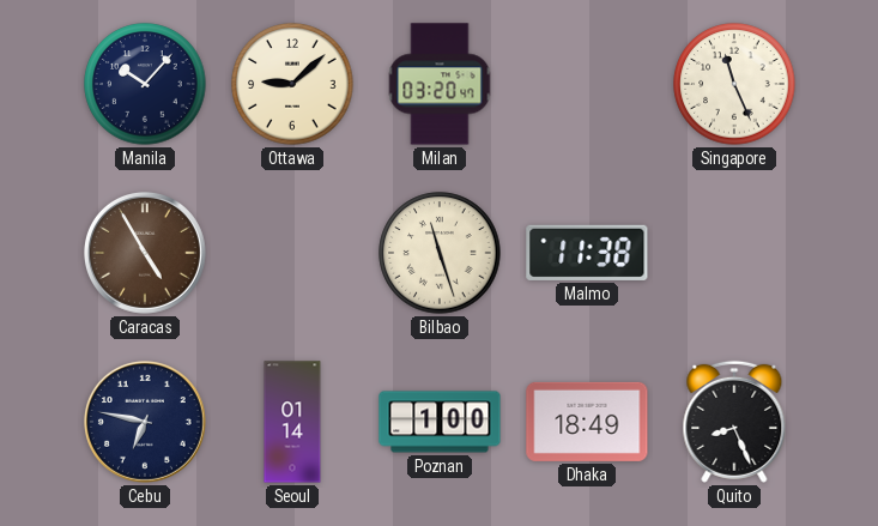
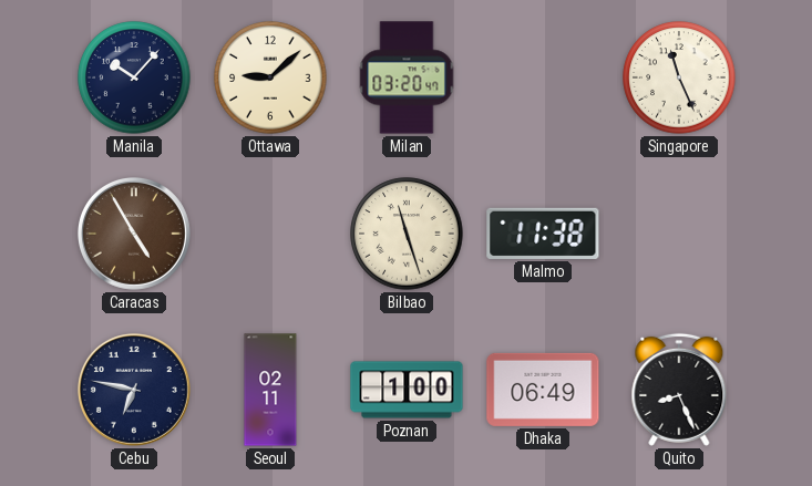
Seoul: 01:14 -> 02:11 (270, 390)
Dhaka: 18:49 -> 06:49 (543, 390)
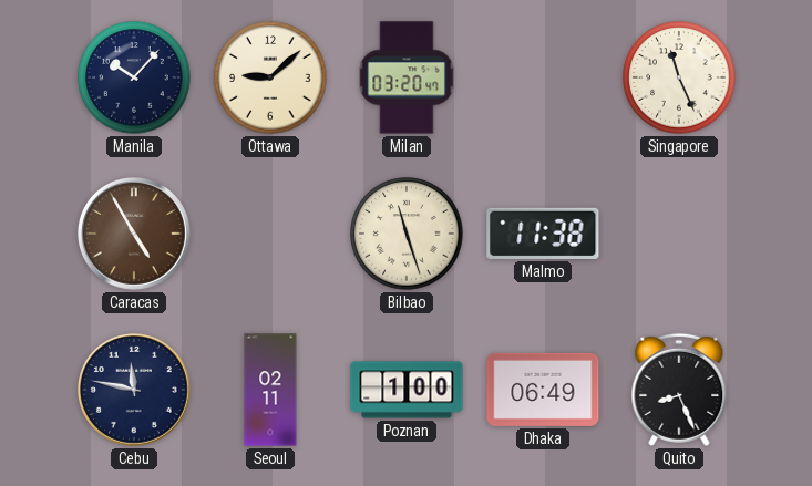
Cebu: 6:47 -> 11:47 (134, 390)
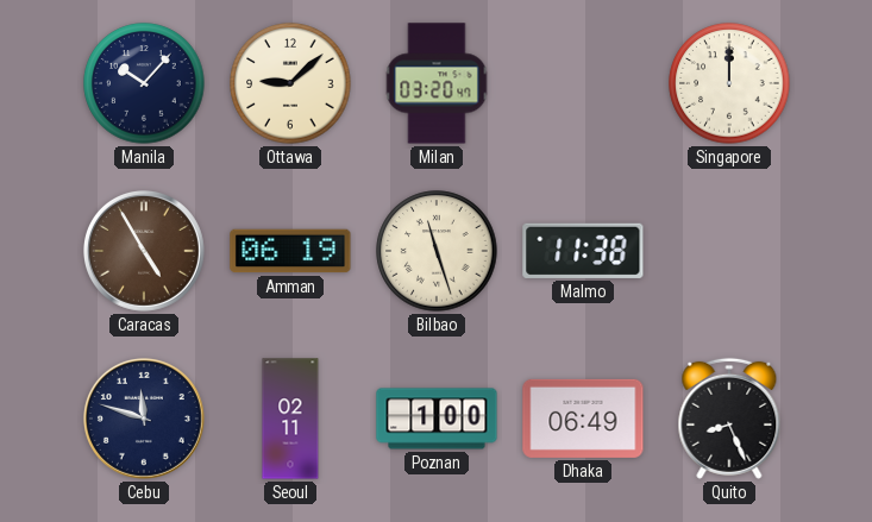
Singapore: 11:26 -> 12:00 (729, 83)
Amman: none -> 06:19 (290, 251)
Cebu: 11:47 -> 11:48 (144, 419)
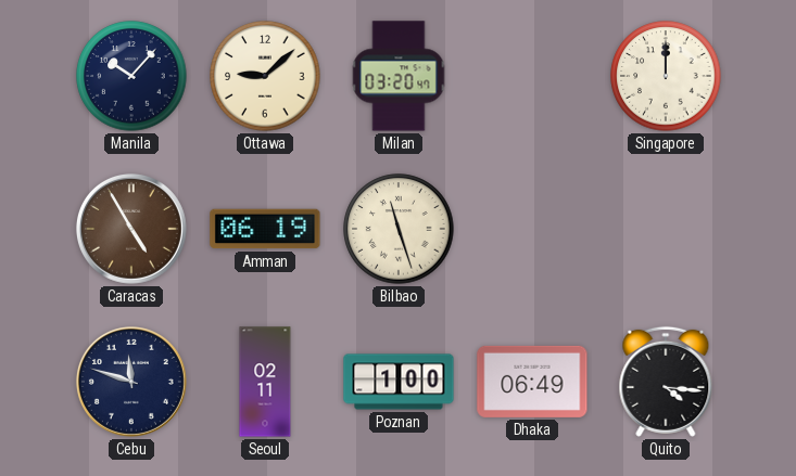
Malmo: 11:38 -> none (583, 251)
Quito: 8:26 -> 4:16 (666, 382)
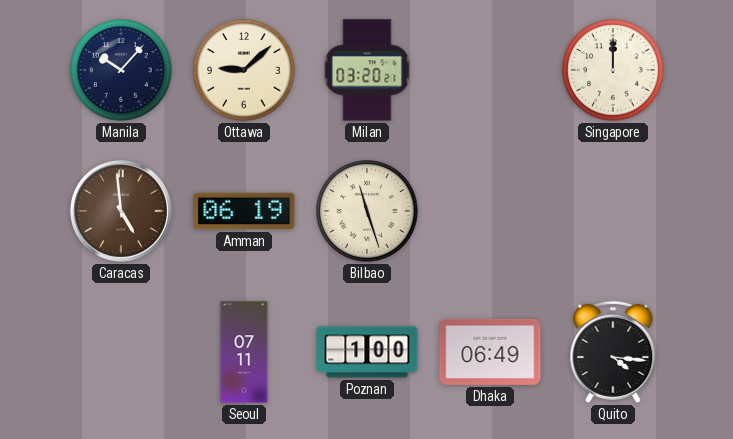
Milan: 03:20:47 -> 03:20:21 (367, 70)
Caracas: 4:55 -> 4:59 (121, 211)
Cebu: 11:48 -> none (131, 382)
Seoul: 02:11 -> 07:11 (244, 352)
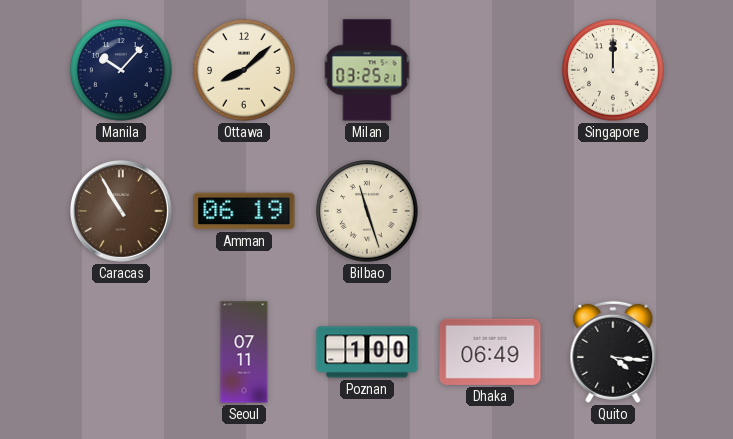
Ottawa: 9:08 -> 8:08 (244, 70)
Milan: 03:20 -> 03:25 (367, 70)
Caracas: 4:59 -> 10:55 (121, 211)
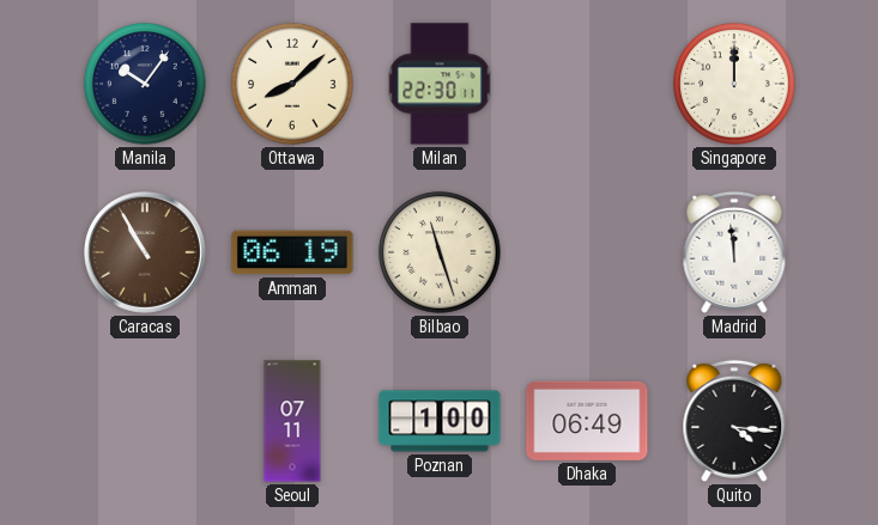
Manila: 10:07 -> 10:06 (145, 84)
Milan: 03:25 -> 22:30 (440, 84)
Madrid: none -> 11:59 (734, 252)
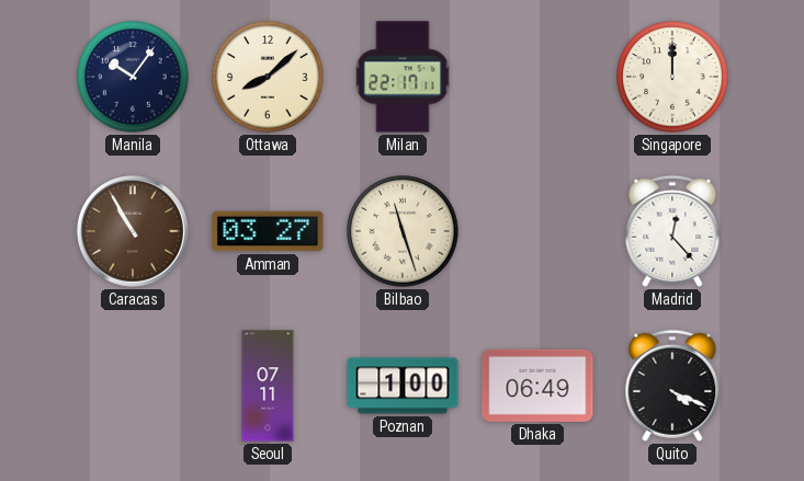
Milan: 22:30 -> 22:17 (403, 77)
Amman: 06:19 -> 03:27 (268, 231)
Madrid: 11:59 -> 12:23 (672, 231)
Quito: 4:16 -> 4:19 (672, 386)
